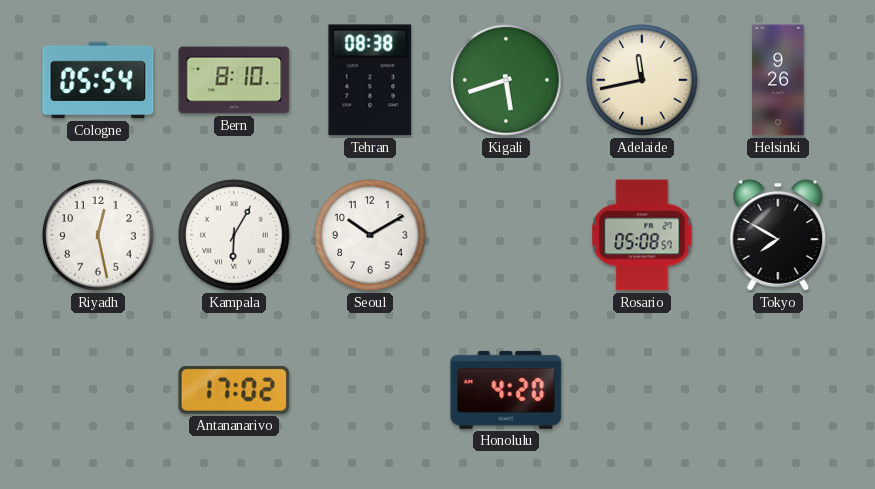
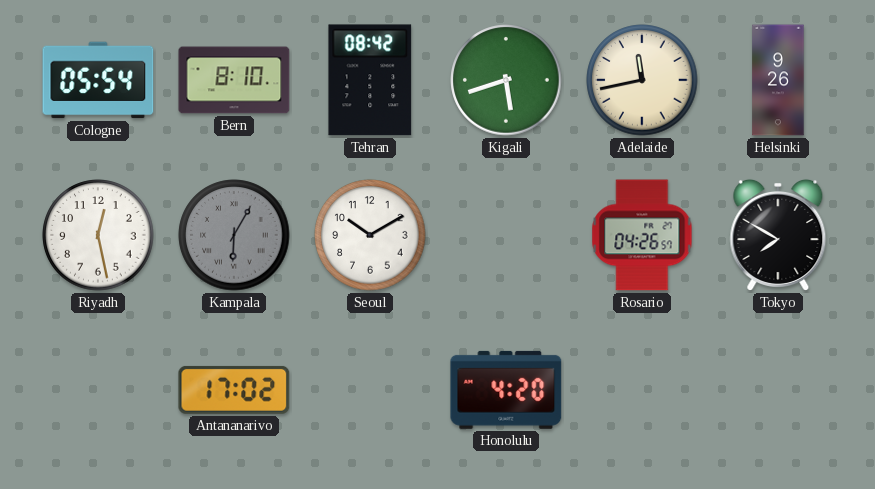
Tehran: 08:38 -> 08:42 (370, 80)
Kampala dial: white -> grey (234, 235)
Rosario: 05:08 -> 04:26 (642, 235)
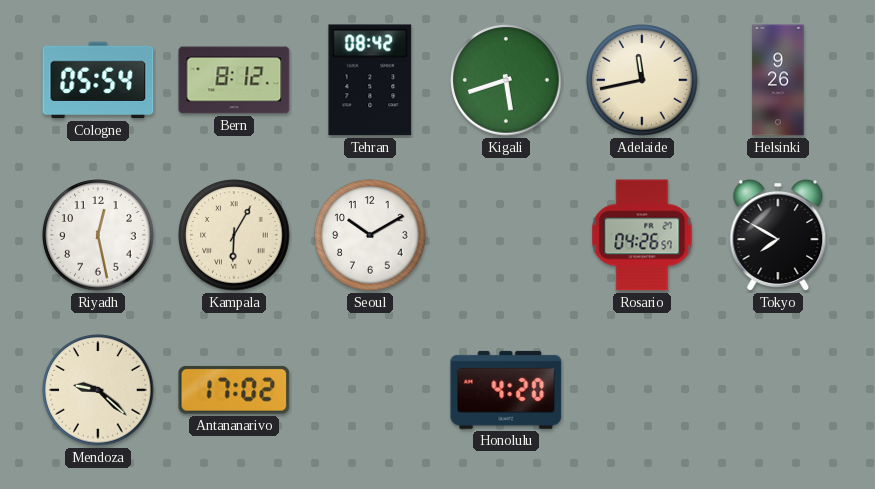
Bern: 8:10 -> 8:12 (234, 80)
Kampala dial: grey -> cream (234, 235)
Mendoza: none -> 9:22 (98, 390)
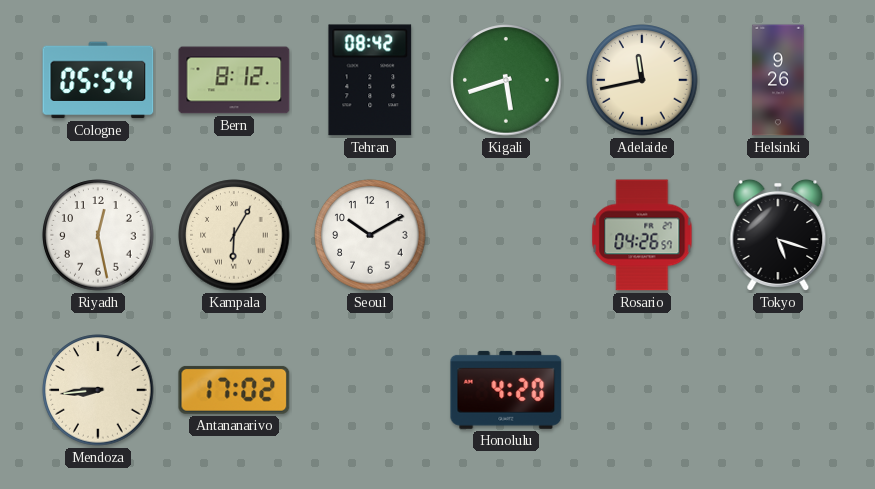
Tokyo: 7:50 -> 5:18 (778, 235)
Mendoza: 9:22 -> 8:44 (98, 390)
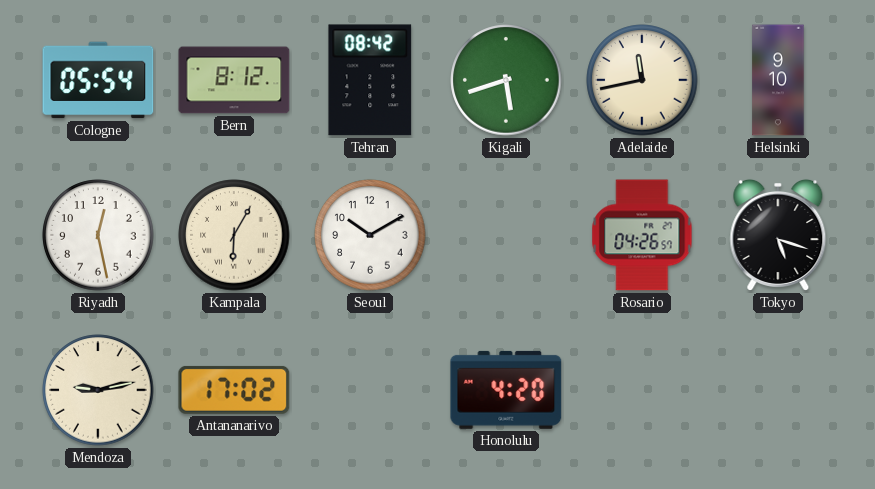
Helsinki: 9:26 -> 9:10 (778, 80)
Mendoza: 8:44 -> 9:13 (98, 390)
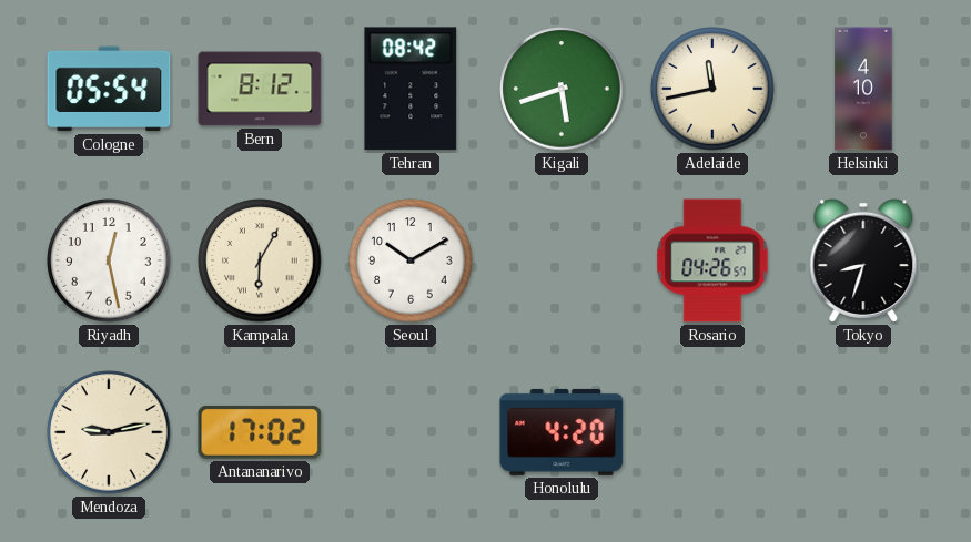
Helsinki: 9:10 -> 4:10 (863, 89)
Tokyo: 5:18 -> 8:33 (863, 260)
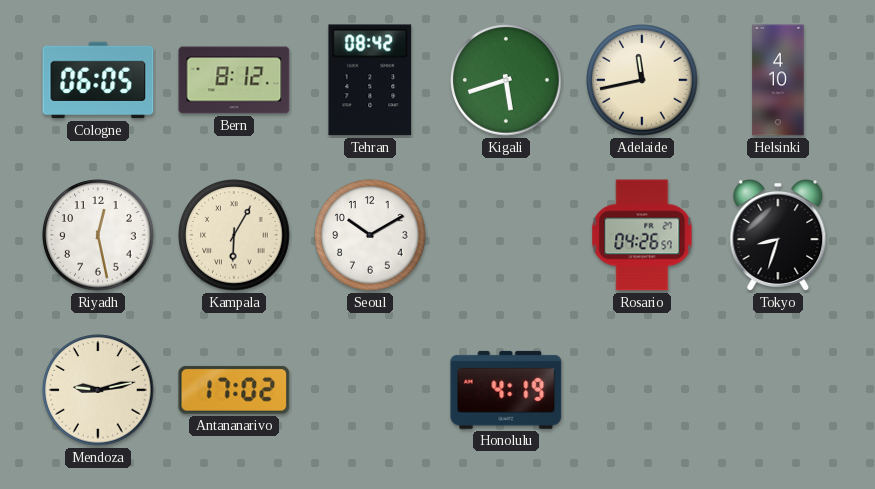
Cologne: 05:54 -> 06:05 (98, 80)
Honolulu: 4:20 -> 4:19 (506, 390)
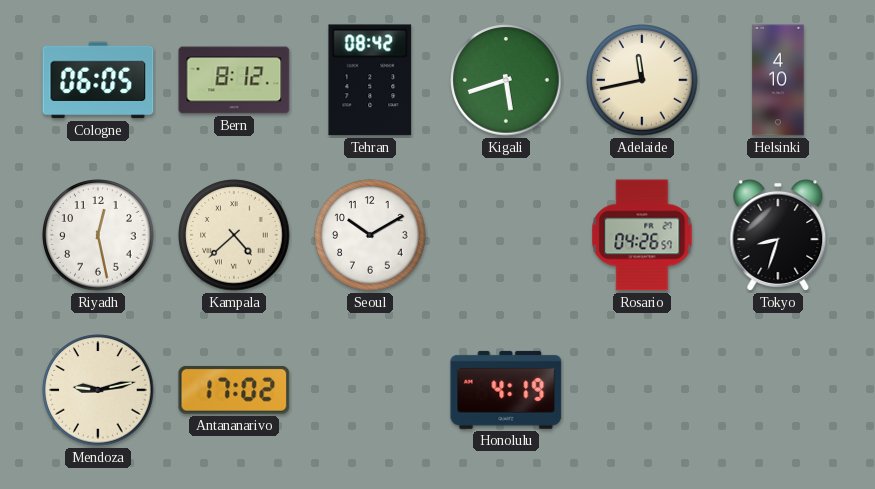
Kampala: 6:05 -> 4:38 (234, 235)
